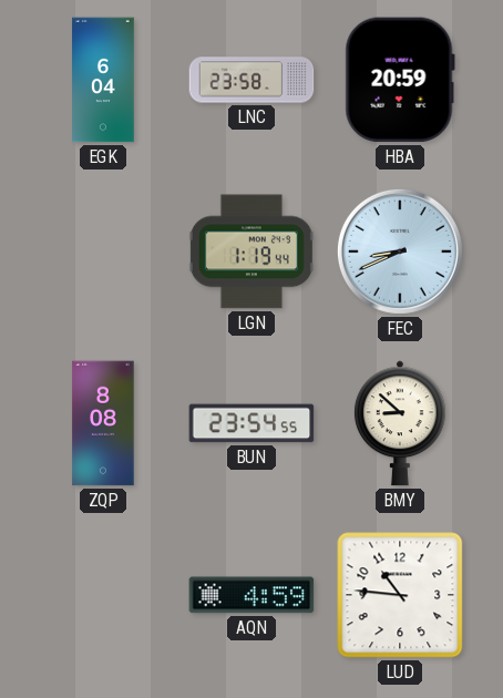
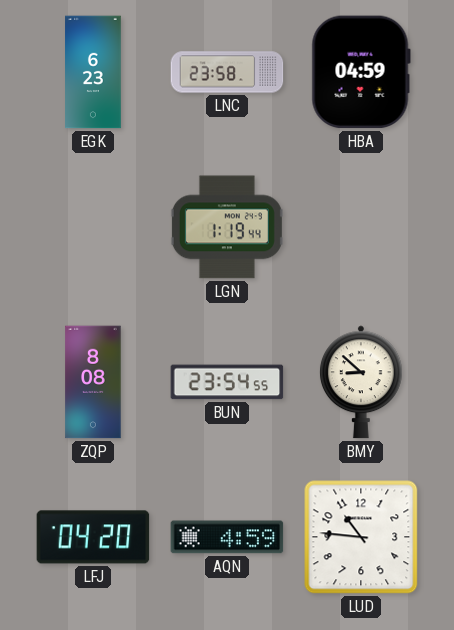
EGK: 6:04 -> 6:23 (93, 72)
HBA: 20:59 -> 04:59 (361, 72)
FEC: 8:41 -> none (400, 252)
LFJ: none -> 04:20 (93, 537)
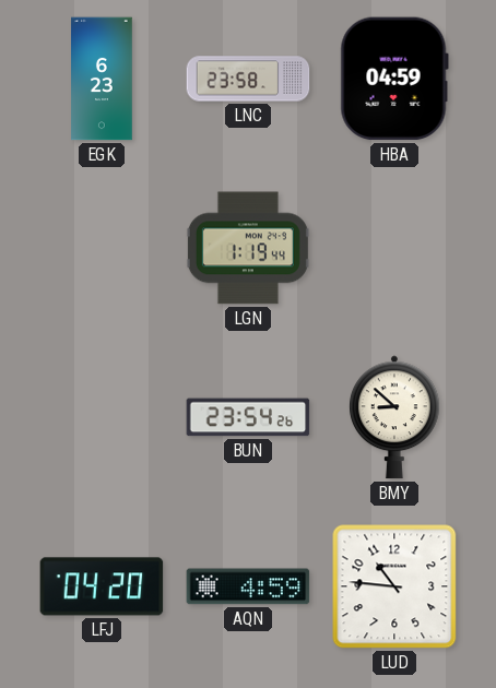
ZQP: 8:08 -> none (93, 382)
BUN: 23:54:55 -> 23:54:26 (248, 417)
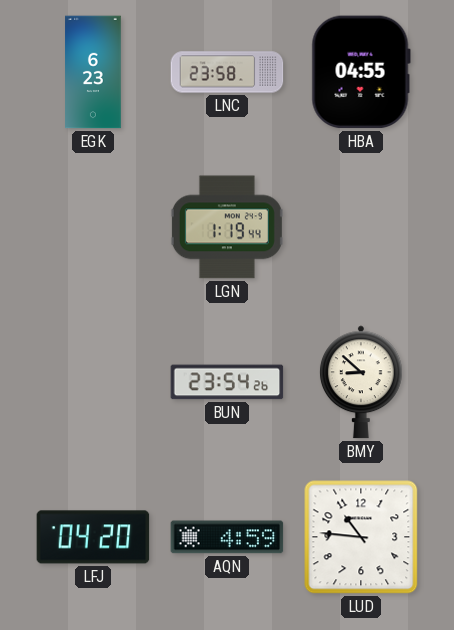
HBA: 04:59 -> 04:55 (361, 72)
